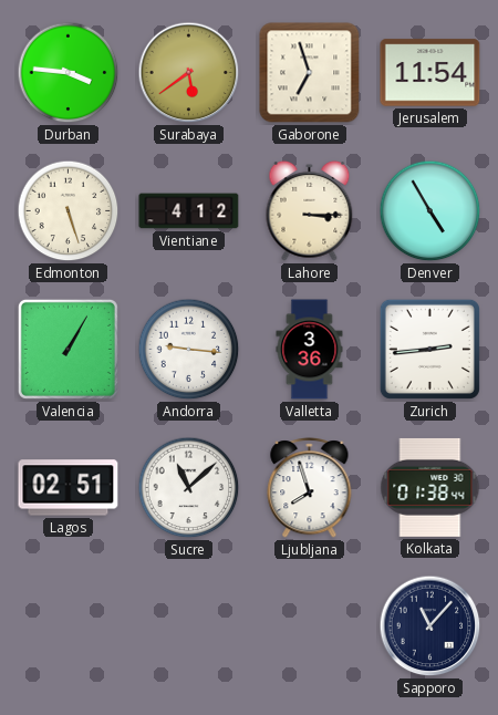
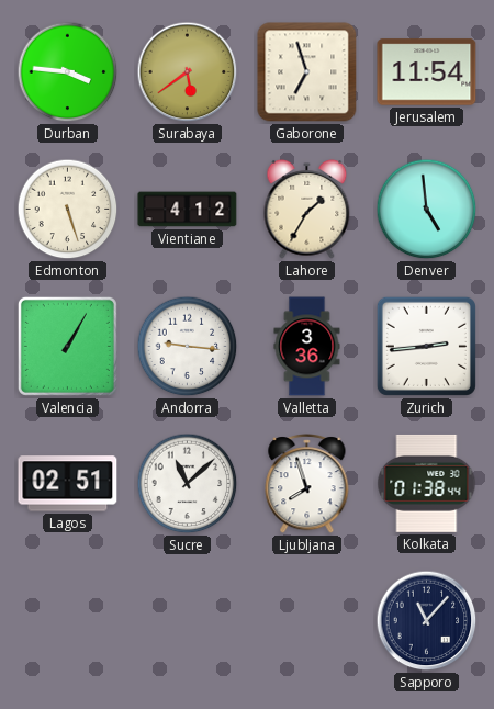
Lahore: 3:15 -> 1:35 (307, 209)
Denver: 4:55 -> 4:59 (427, 210)
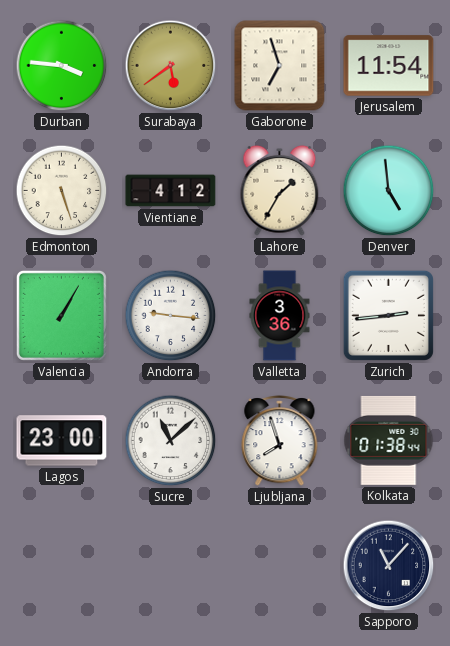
Lagos: 02:51 -> 23:00 (62, 441)
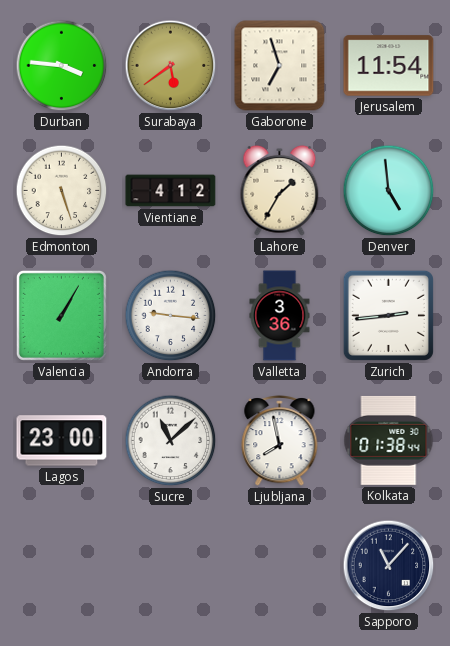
Ljubljana: 7:57 -> 7:58 (280, 441)
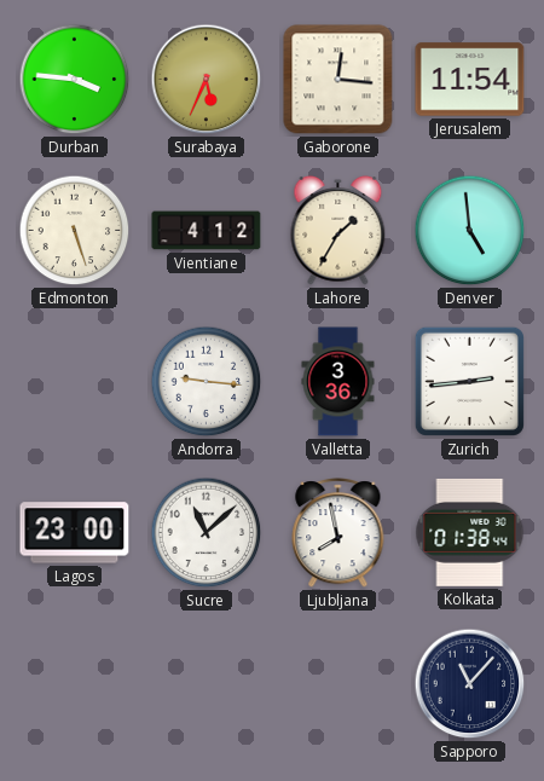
Surabaya: 5:39 -> 5:34 (207, 80)
Gaborone: 6:57 -> 12:16 (338, 80)
Valencia: 1:05 -> none (61, 315)
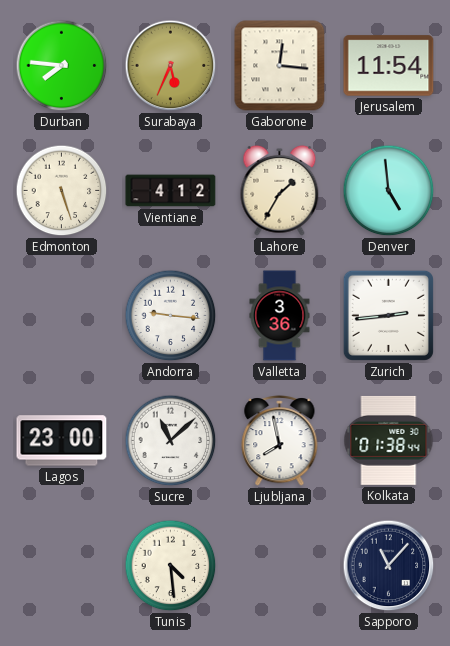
Durban: 3:46 -> 7:46 (62, 66)
Tunis: none -> 4:29 (171, 566)
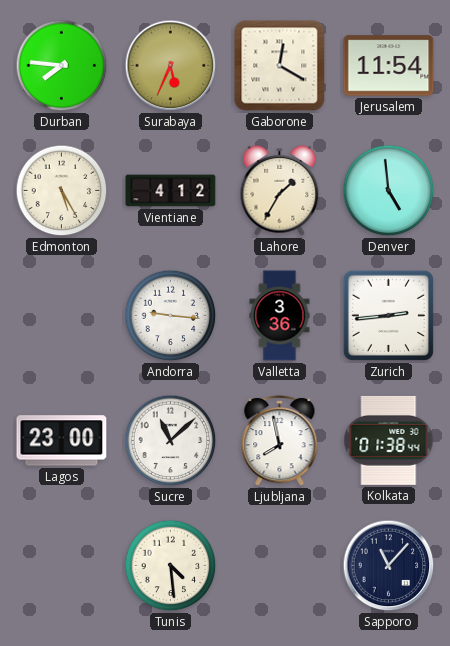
Gaborone: 12:16 -> 12:20 (280, 66)
Edmonton: 5:27 -> 5:25 (62, 191)
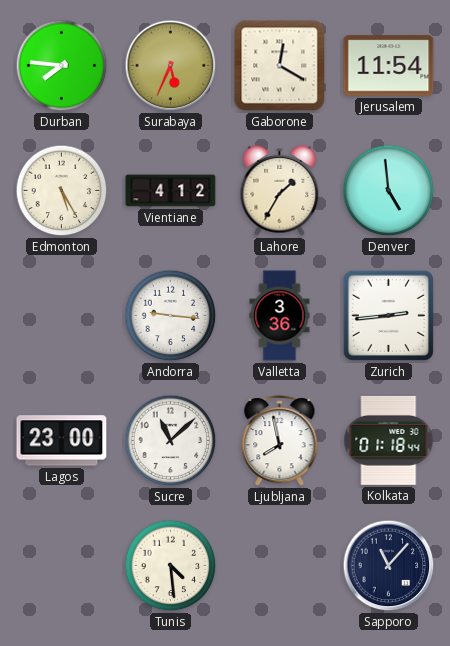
Kolkata: 01:38 -> 01:18 (389, 440)
